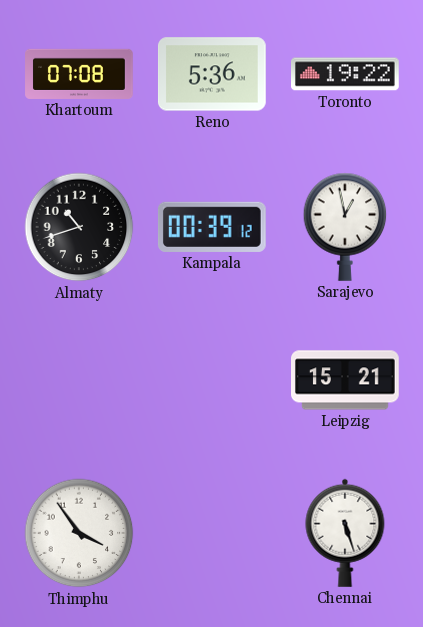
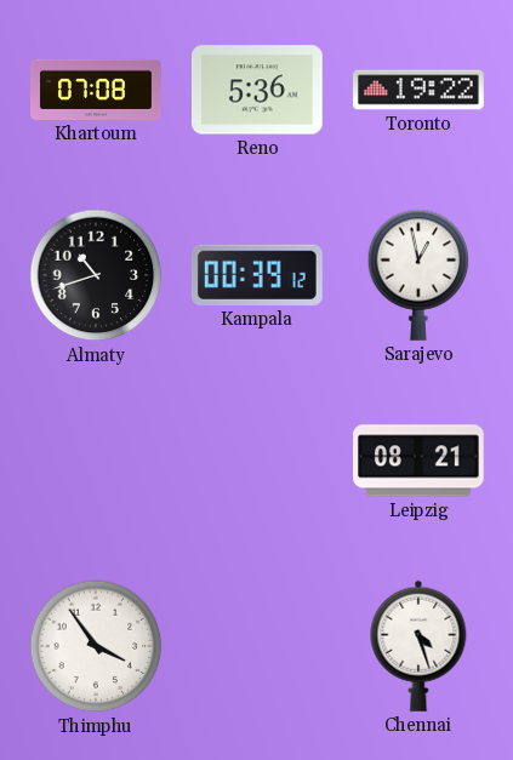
Leipzig: 15:21 -> 08:21 (420, 461)
Chennai: 5:27 -> 4:27 (418, 646)
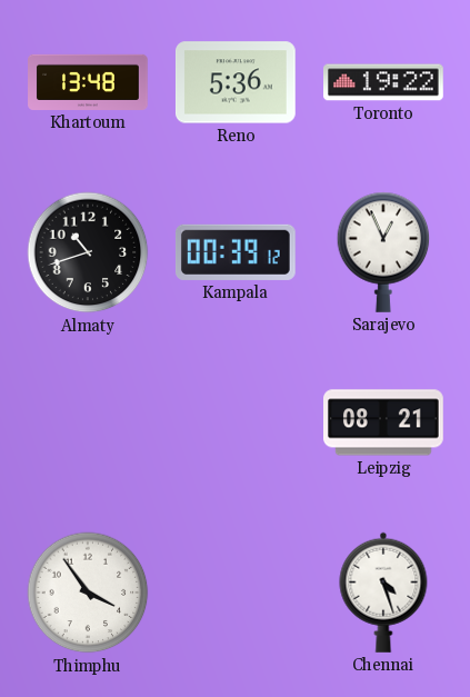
Khartoum: 07:08 -> 13:48 (88, 82)
Sarajevo: 12:58 -> 12:56 (383, 252)
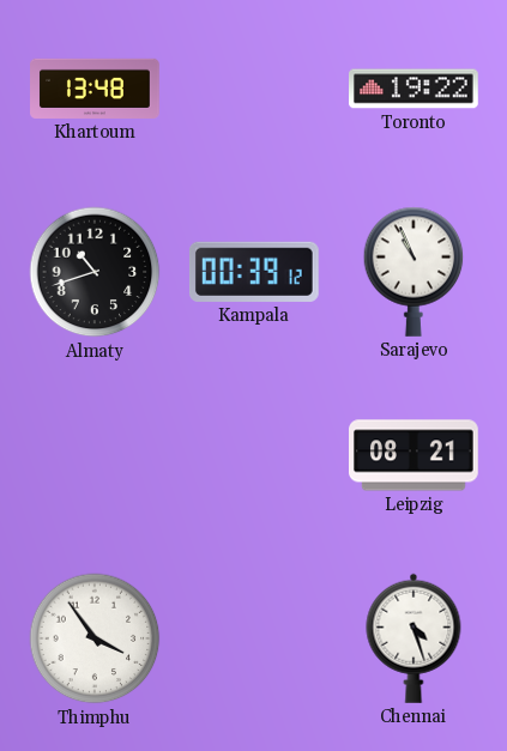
Reno: 5:36 -> none (236, 82)
Sarajevo: 12:56 -> 10:56 (414, 272)
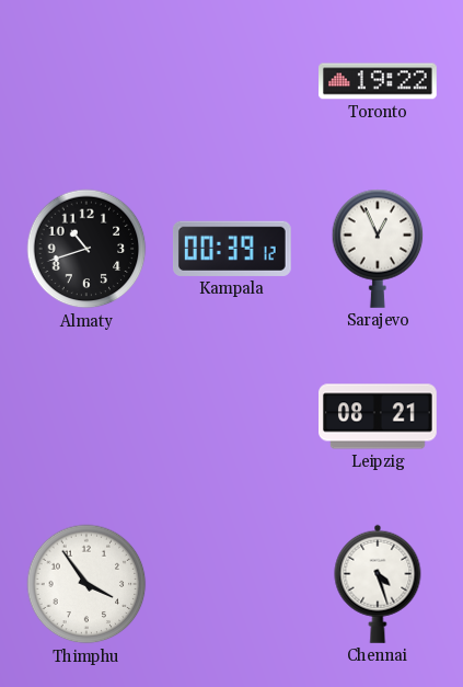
Khartoum: 13:48 -> none (95, 89)
Sarajevo: 10:56 -> 12:56 (378, 249)
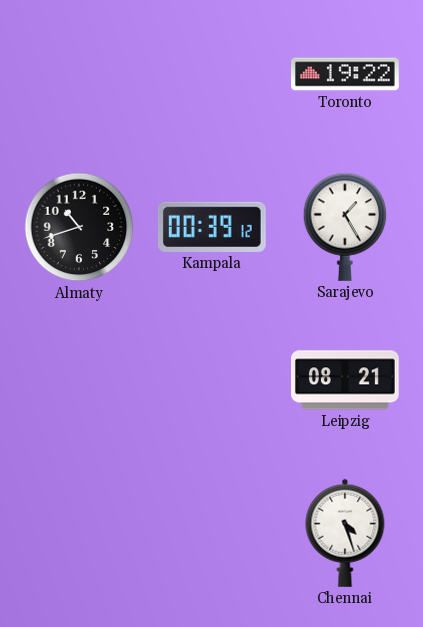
Sarajevo: 12:56 -> 1:25 (345, 227)
Thimphu: 3:54 -> none (86, 584)
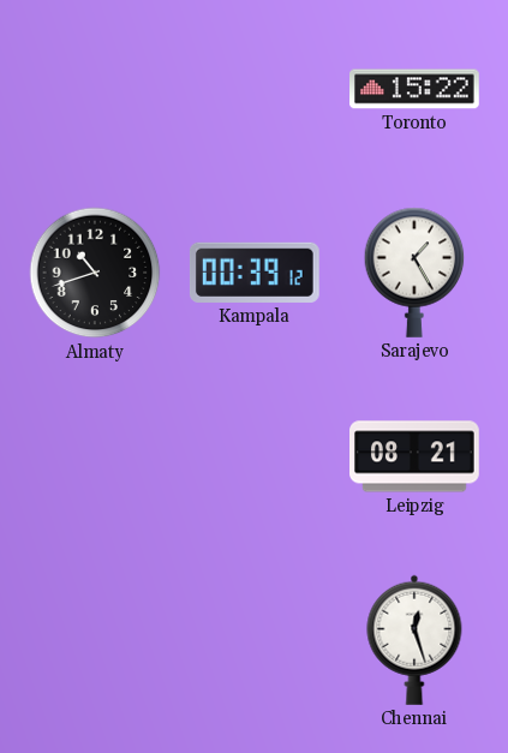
Toronto: 19:22 -> 15:22 (416, 89)
Chennai: 4:27 -> 12:27 (414, 640)
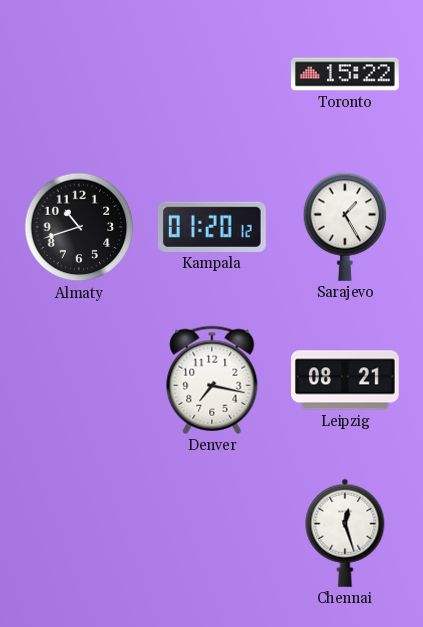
Kampala: 00:39 -> 01:20 (212, 227)
Denver: none -> 7:17 (212, 380)
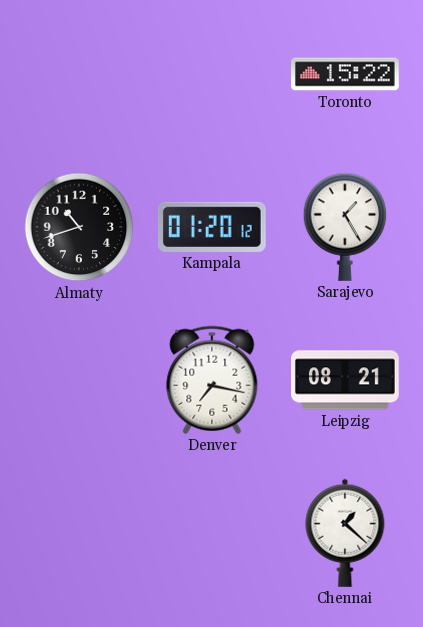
Chennai: 12:27 -> 1:22 (345, 533)
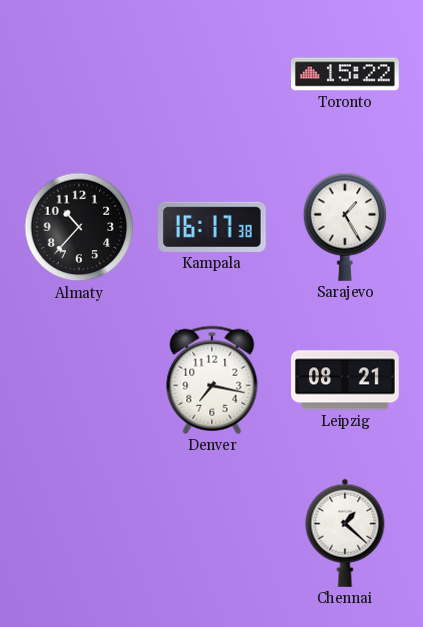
Almaty: 10:42 -> 10:37 (79, 227)
Kampala: 01:20 -> 16:17 (212, 227)
